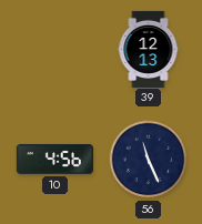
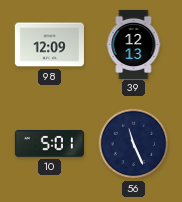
98: none -> 12:09 (49, 45)
10: 4:56 -> 5:01 (49, 143)
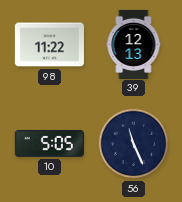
98: 12:09 -> 11:22 (49, 45)
10: 5:01 -> 5:05 (49, 143)
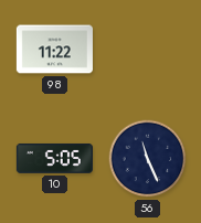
39: 12:13 -> none (134, 44)
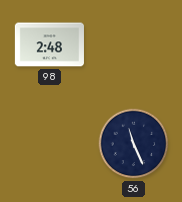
98: 11:22 -> 2:48 (49, 45)
10: 5:05 -> none (54, 158)
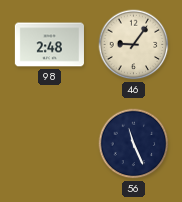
46: none -> 9:06 (134, 45)
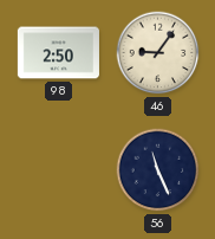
98: 2:48 -> 2:50 (58, 53)
